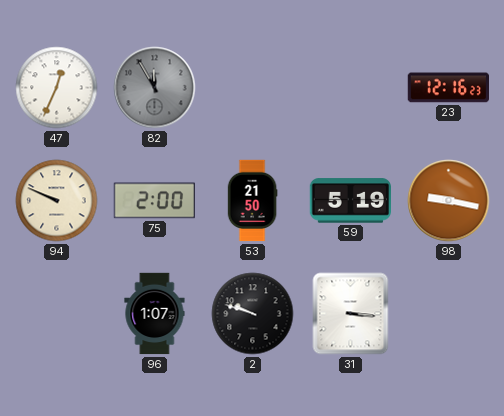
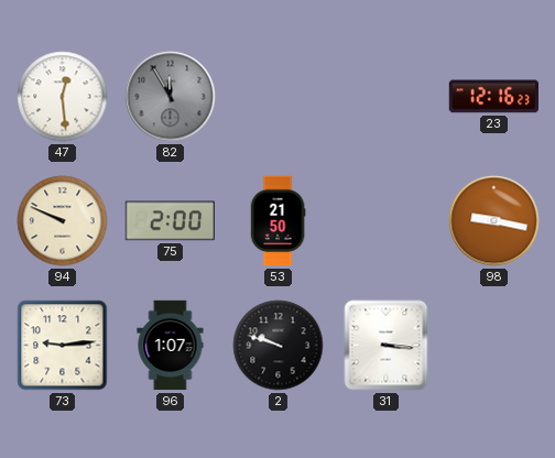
47: 12:34 -> 12:29 (63, 97)
59: 5:19 -> none (351, 201)
73: none -> 9:14 (63, 346)
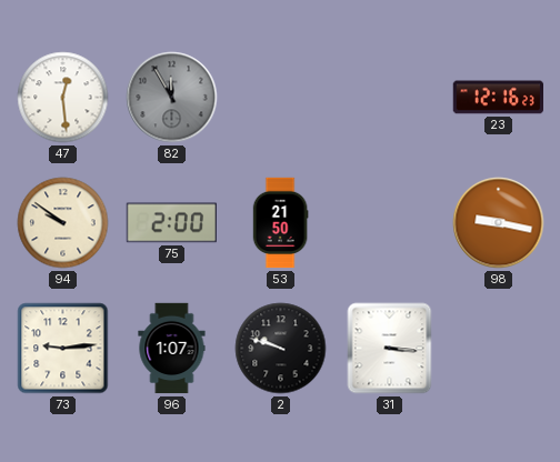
94: 9:49 -> 9:51 (63, 223)
